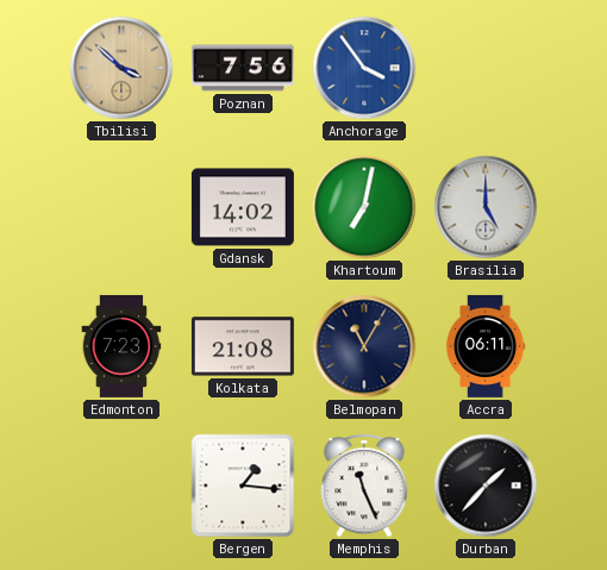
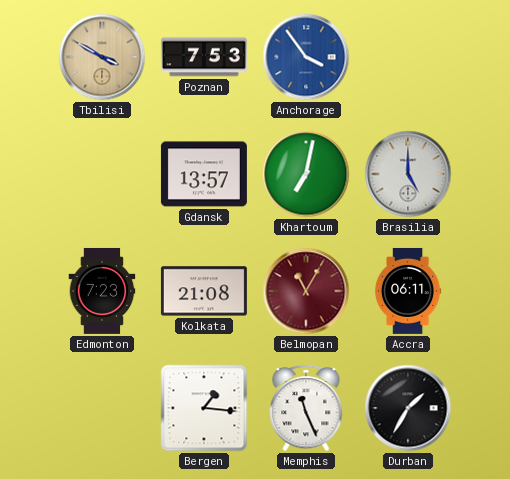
Tbilisi: 3:52 -> 3:50 (102, 57)
Poznan: 7:56 -> 7:53 (204, 57)
Gdansk: 14:02 -> 13:57 (204, 174)
Belmopan dial: navy -> burgundy (306, 291)
Durban: 1:37 -> 1:35 (408, 408)
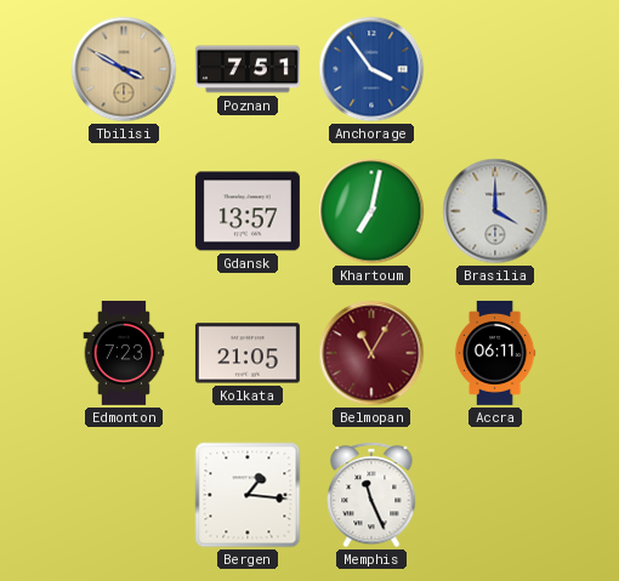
Poznan: 7:53 -> 7:51 (248, 69)
Brasilia: 5:00 -> 4:00 (495, 211)
Kolkata: 21:08 -> 21:05 (248, 353)
Durban: 1:35 -> none (408, 408)
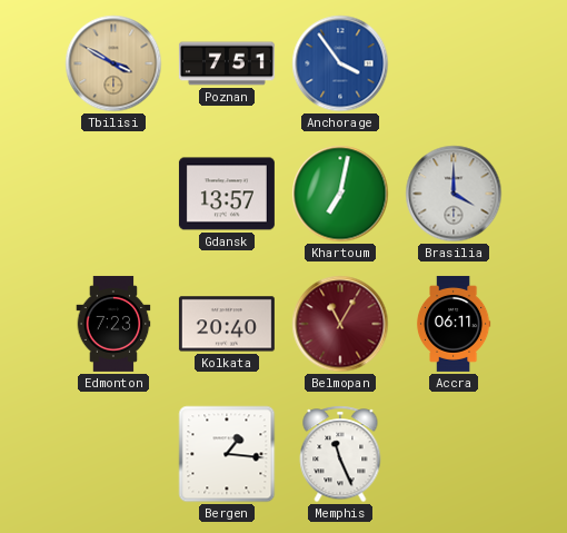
Kolkata: 21:05 -> 20:40 (227, 324)
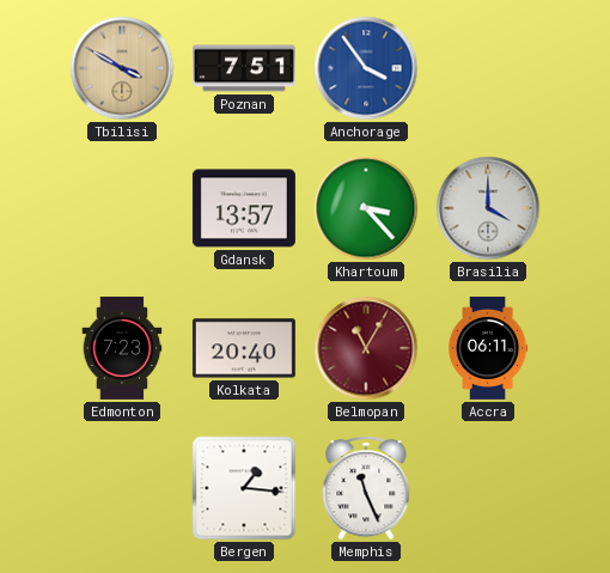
Khartoum: 7:02 -> 3:23 (366, 208)
